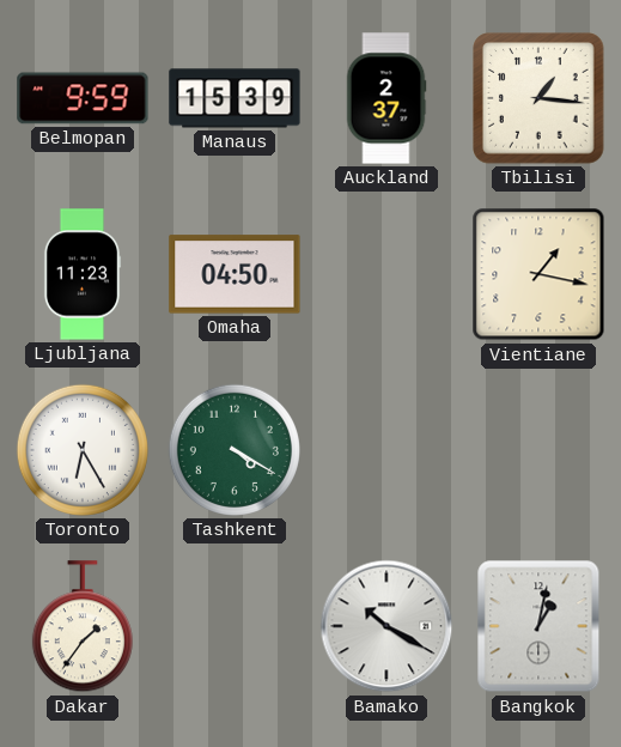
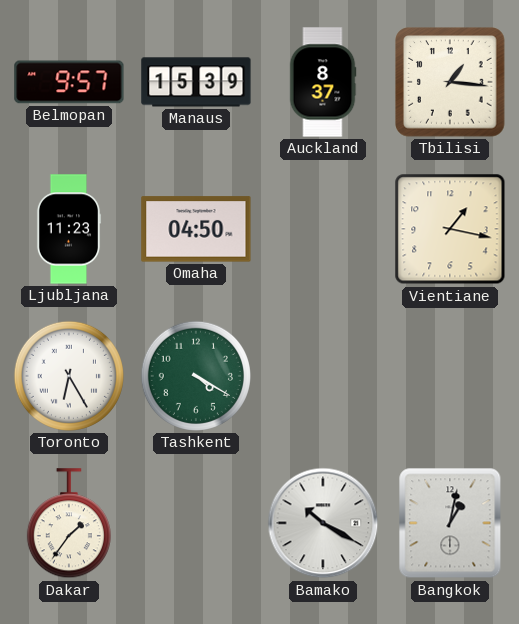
Belmopan: 9:59 -> 9:57 (69, 82)
Auckland: 2:37 -> 8:37 (323, 82)
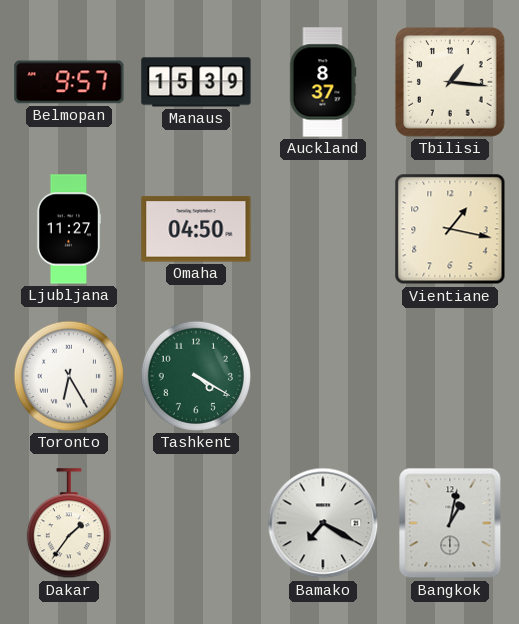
Ljubljana: 11:23 -> 11:27 (69, 229)
Bamako: 10:20 -> 7:20 (323, 523)
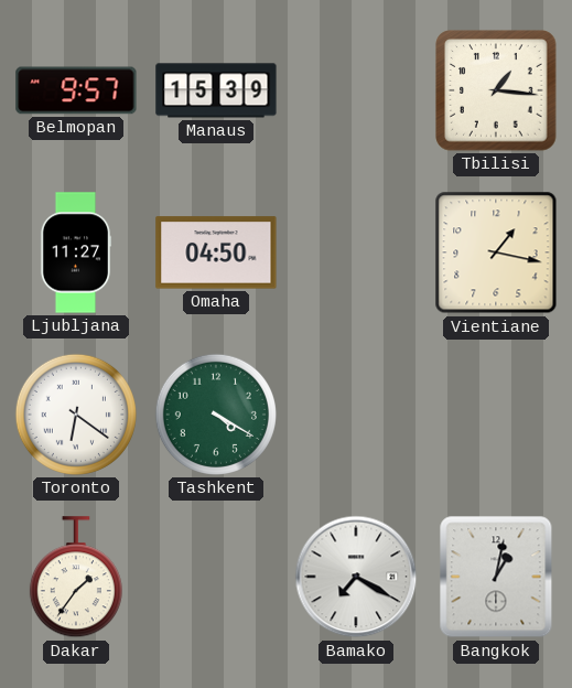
Auckland: 8:37 -> none (323, 82)
Toronto: 6:25 -> 6:21 (76, 415)
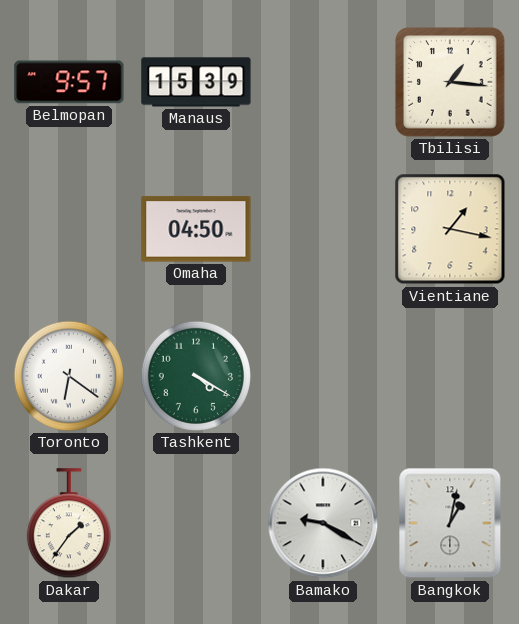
Ljubljana: 11:27 -> none (76, 252)
Bamako: 7:20 -> 9:20 (323, 523)
